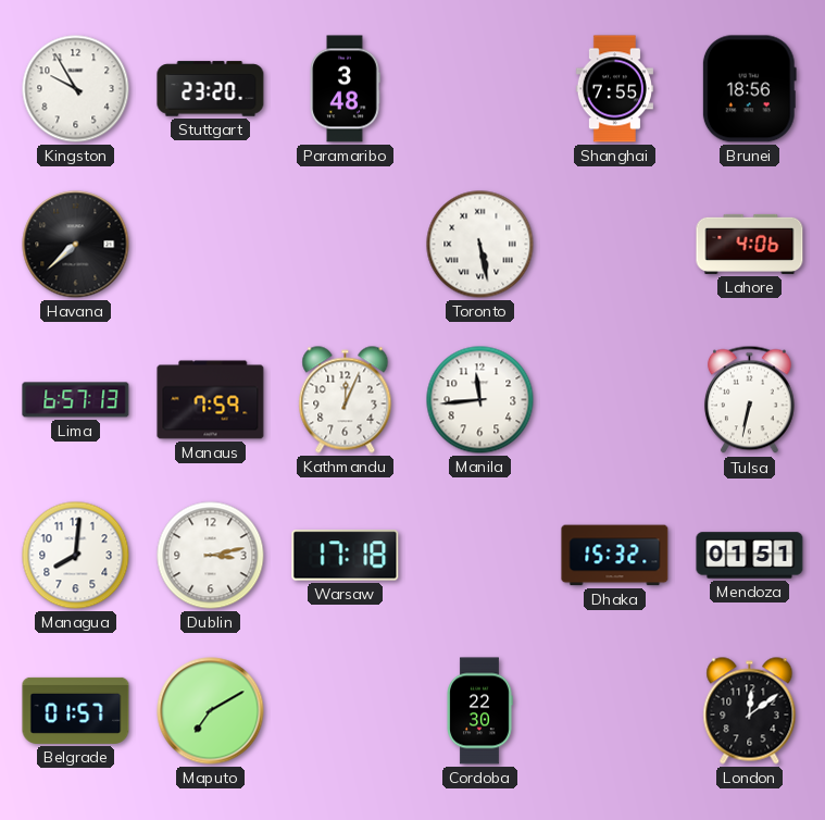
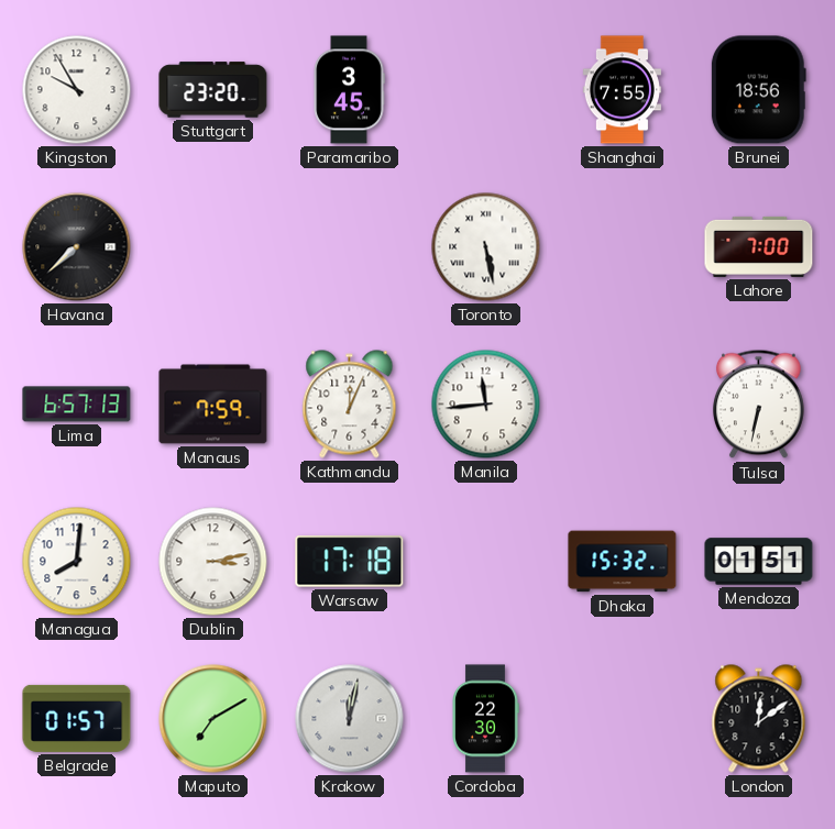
Paramaribo: 3:48 -> 3:45 (349, 90)
Lahore: 4:06 -> 7:00 (759, 246)
Krakow: none -> 12:02 (350, 719)
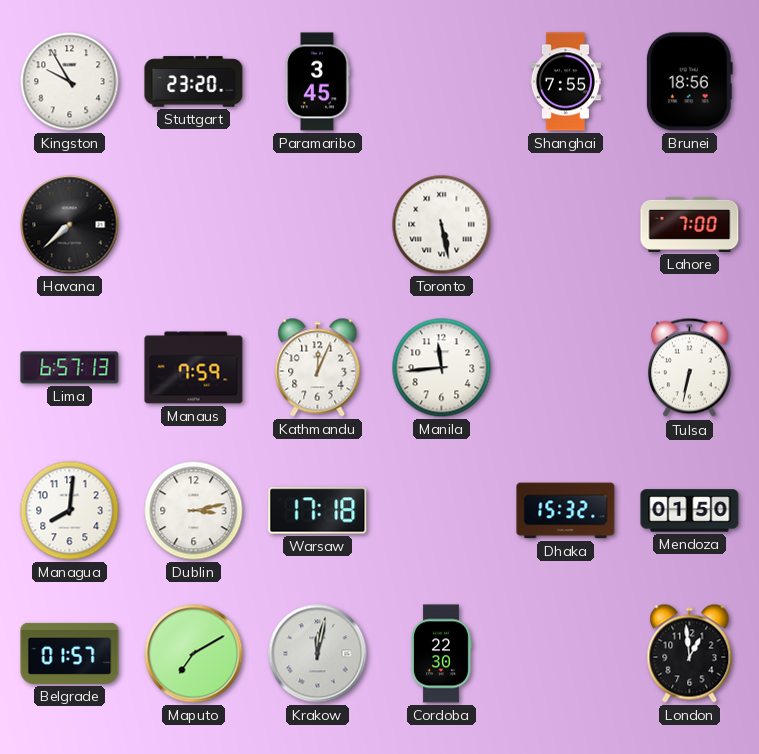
Mendoza: 01:51 -> 01:50 (690, 511)
London: 12:09 -> 12:59 (690, 654)
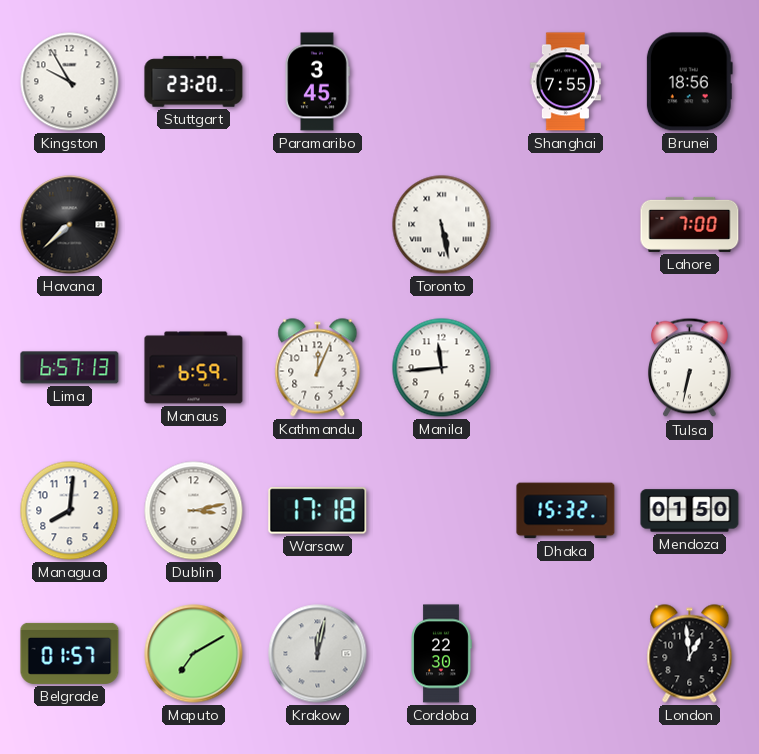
Manaus: 7:59 -> 6:59 (194, 368)
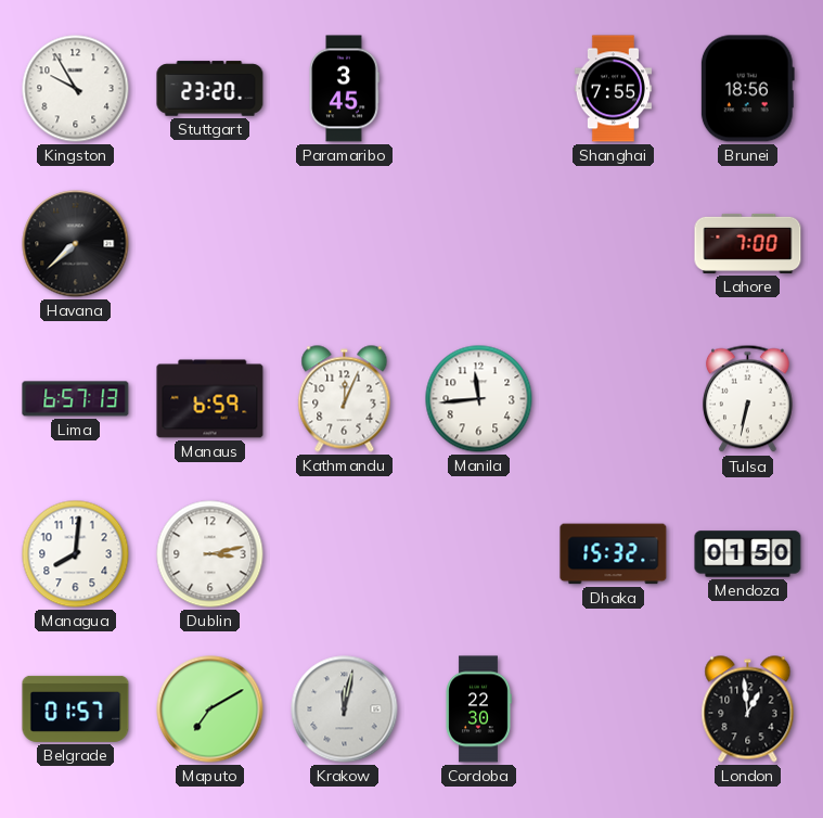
Toronto: 5:28 -> none (442, 225)
Warsaw: 17:18 -> none (318, 511)
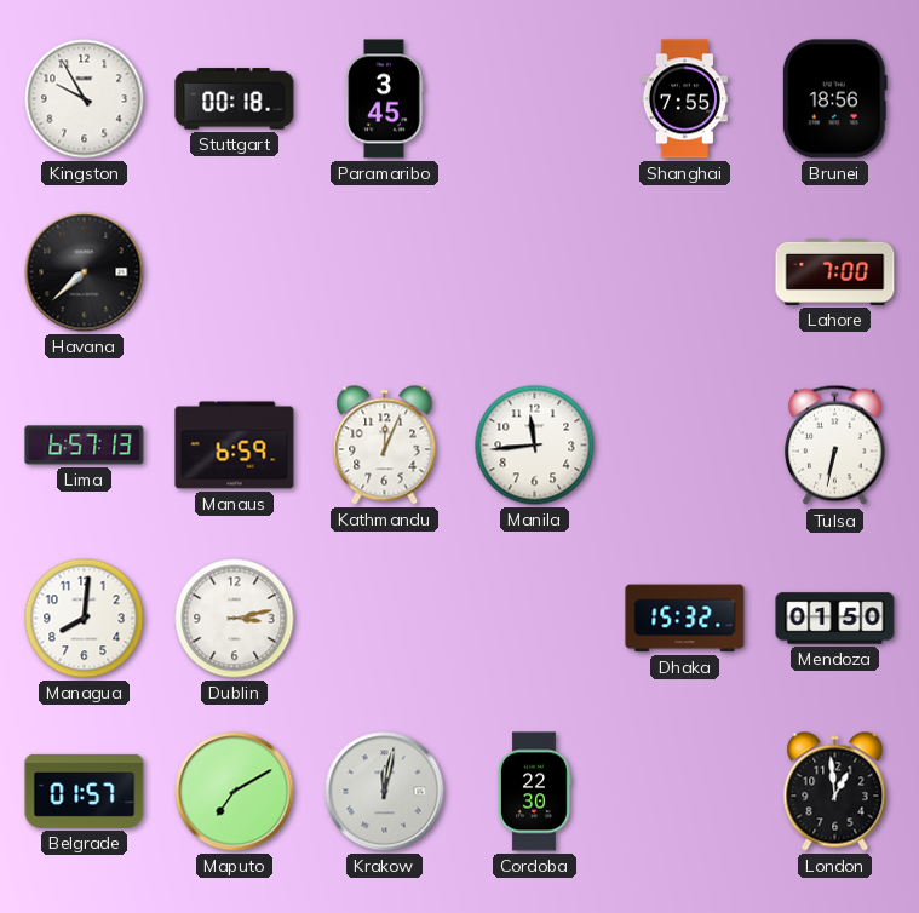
Stuttgart: 23:20 -> 00:18 (235, 99)
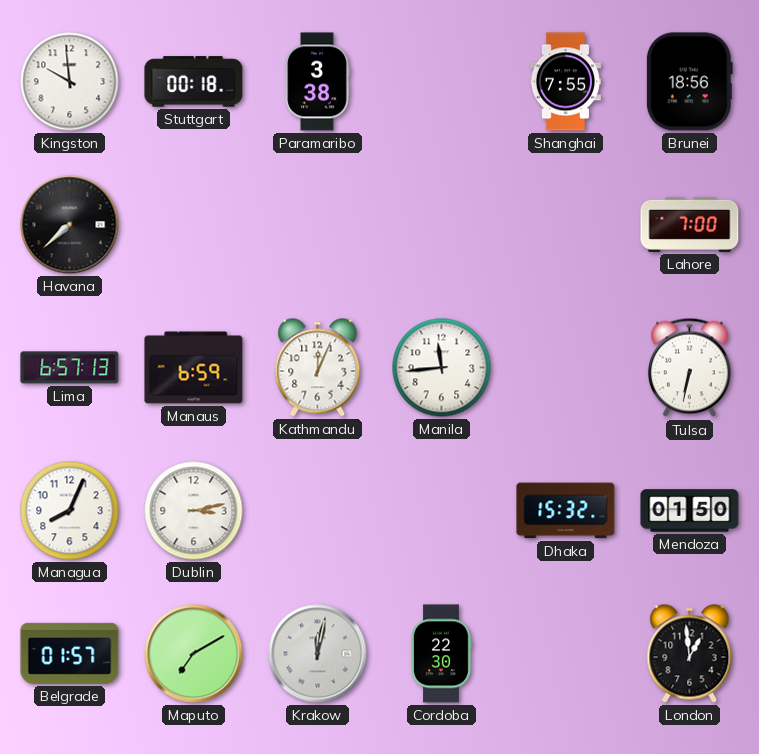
Kingston: 9:55 -> 9:59 (70, 82)
Paramaribo: 3:45 -> 3:38 (317, 82)
Managua: 8:01 -> 8:04 (70, 511)
